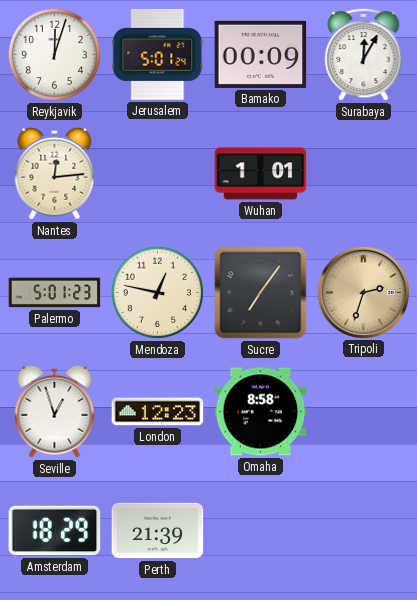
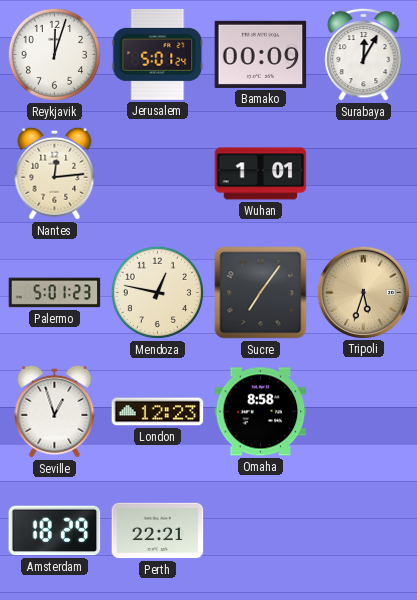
Tripoli: 2:33 -> 5:33 (363, 292)
Perth: 21:39 -> 22:21 (158, 531)
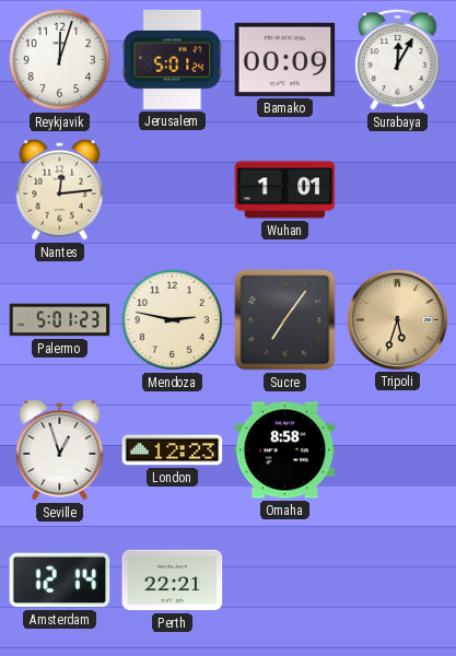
Mendoza: 12:47 -> 2:47 (172, 319)
Amsterdam: 18:29 -> 12:14 (60, 581)
